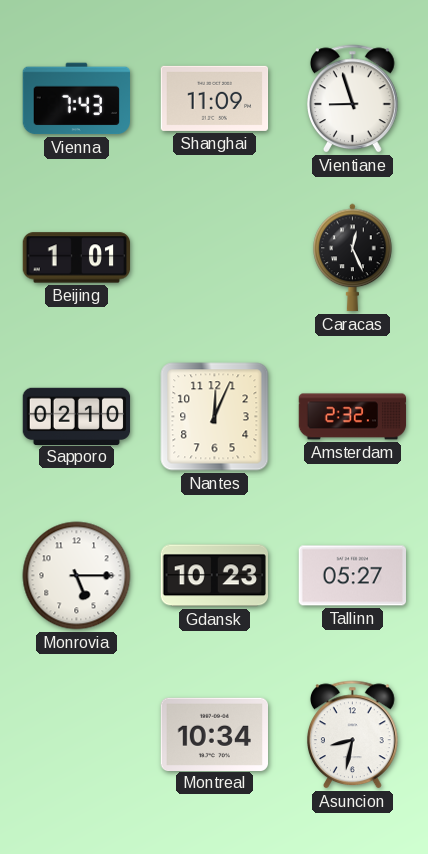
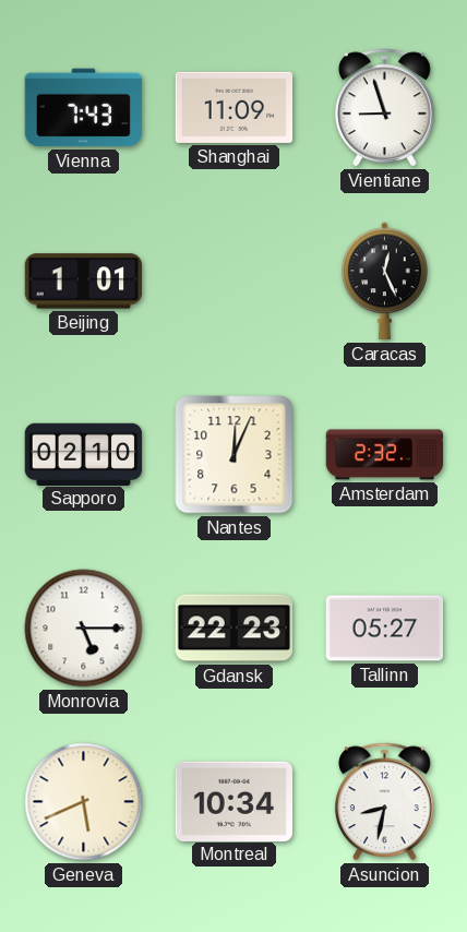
Gdansk: 10:23 -> 22:23 (234, 629)
Geneva: none -> 5:41 (84, 802)
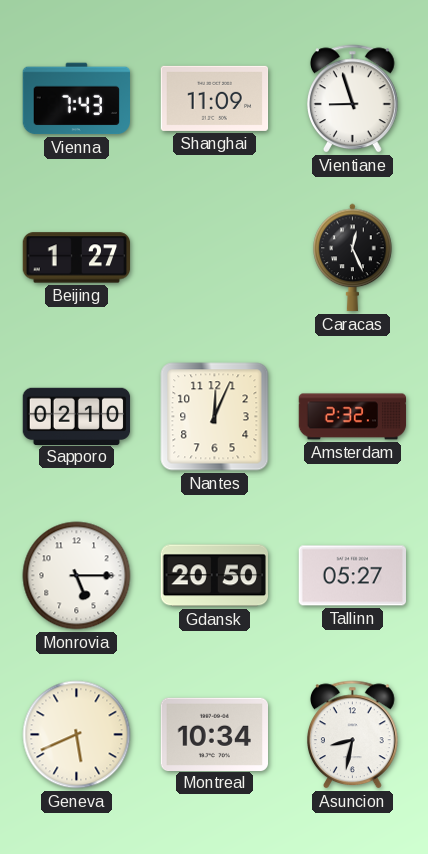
Beijing: 1:01 -> 1:27 (77, 258)
Gdansk: 22:23 -> 20:50 (214, 576)
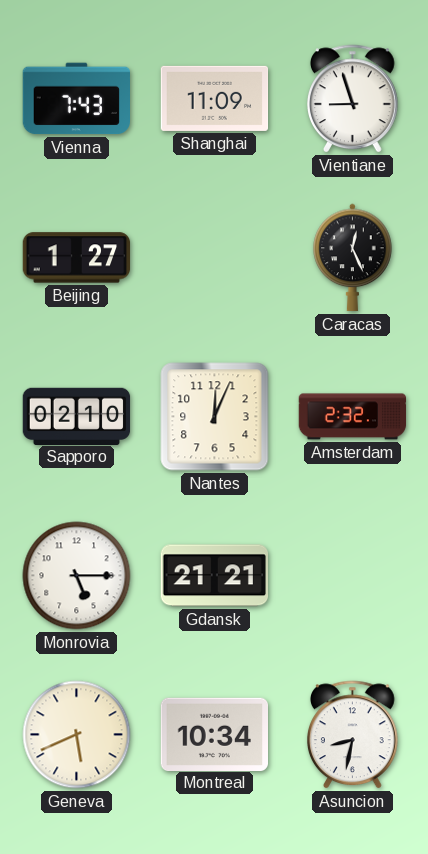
Gdansk: 20:50 -> 21:21 (214, 576)
Tallinn: 05:27 -> none (353, 576)
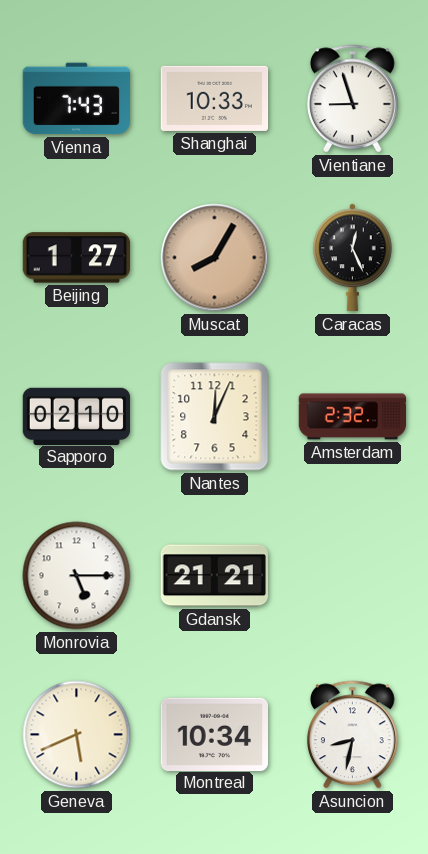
Shanghai: 11:09 -> 10:33 (215, 98)
Muscat: none -> 8:05 (215, 258)
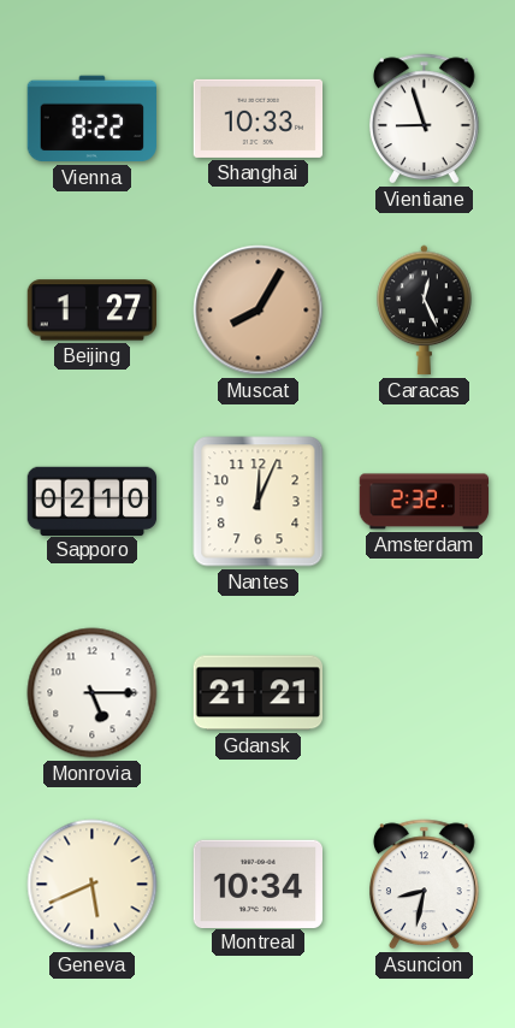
Vienna: 7:43 -> 8:22 (91, 119)
